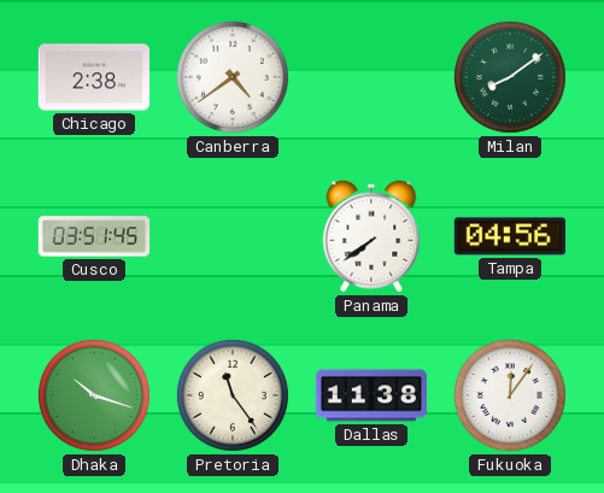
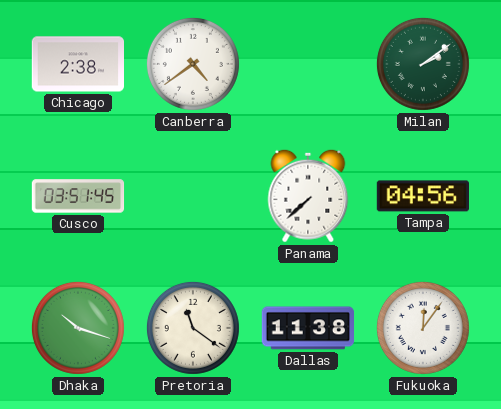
Milan: 8:09 -> 2:09 (423, 64)
Panama: 7:39 -> 7:38 (308, 196)
Pretoria: 11:24 -> 11:21 (193, 328)
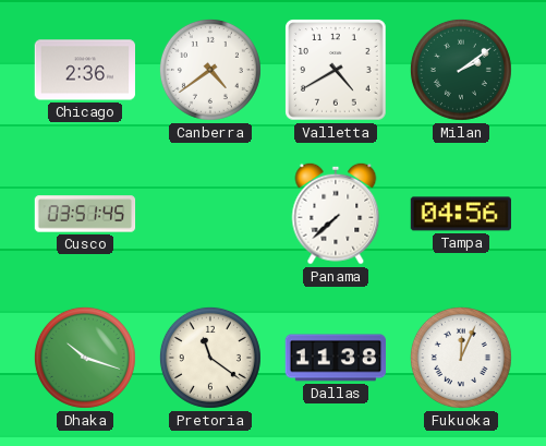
Chicago: 2:38 -> 2:36 (84, 70)
Valletta: none -> 4:40 (336, 70)
Fukuoka: 12:06 -> 12:04 (461, 358)
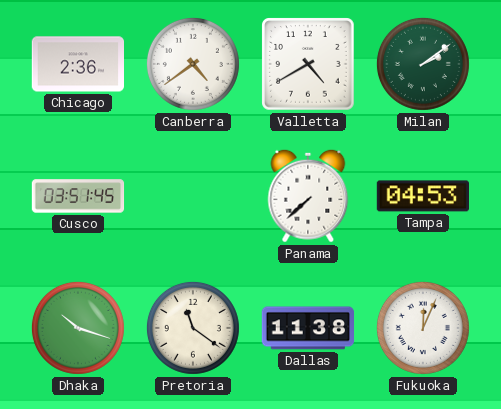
Tampa: 04:56 -> 04:53 (422, 196)
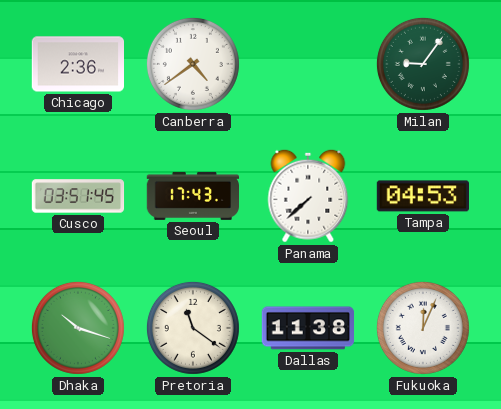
Valletta: 4:40 -> none (308, 64)
Milan: 2:09 -> 9:06 (423, 64)
Seoul: none -> 17:43 (192, 196)
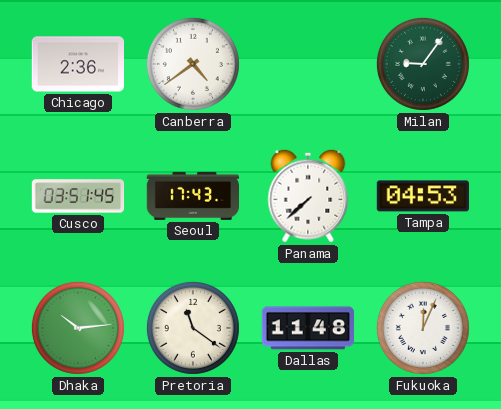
Dhaka: 10:18 -> 10:14 (78, 328)
Dallas: 11:38 -> 11:48 (307, 328)
